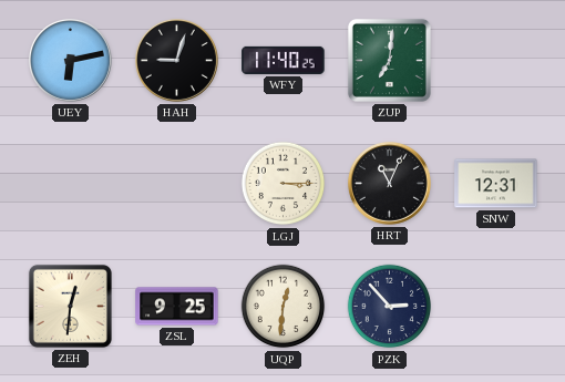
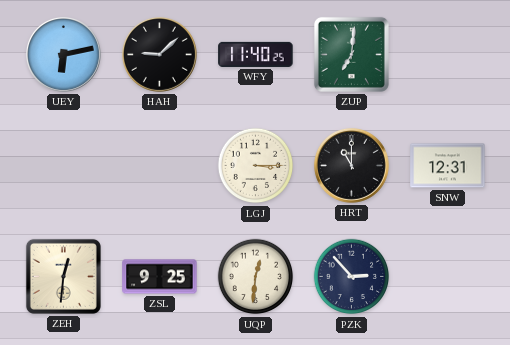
HAH: 9:03 -> 9:08 (159, 54)
HRT: 11:04 -> 11:00 (351, 165)
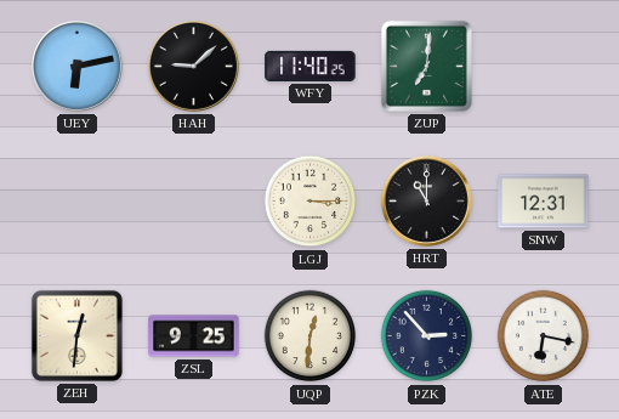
ATE: none -> 6:17 (544, 336)
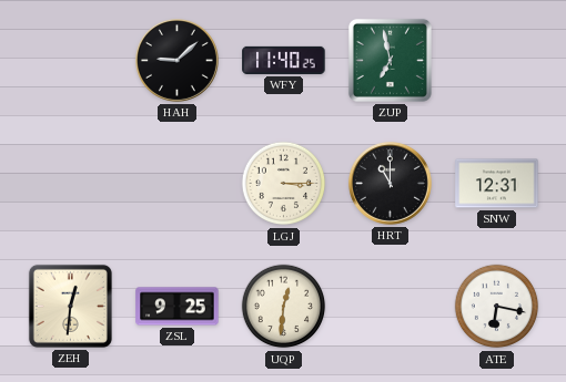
UEY: 6:13 -> none (76, 66)
ZUP: 7:01 -> 6:58 (390, 60)
PZK: 2:53 -> none (427, 336)
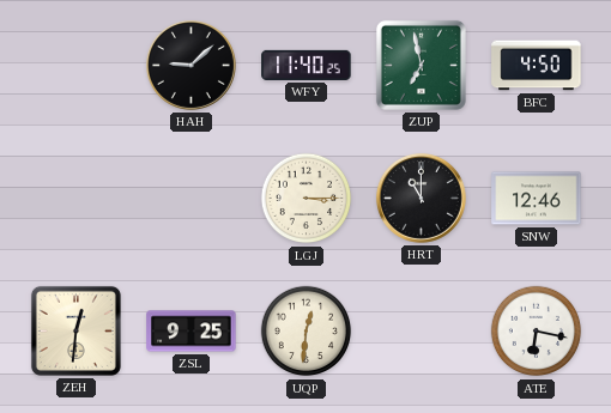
BFC: none -> 4:50 (537, 66)
SNW: 12:31 -> 12:46 (537, 199)
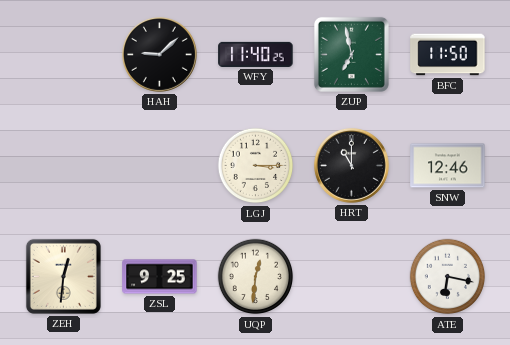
BFC: 4:50 -> 11:50 (448, 55)
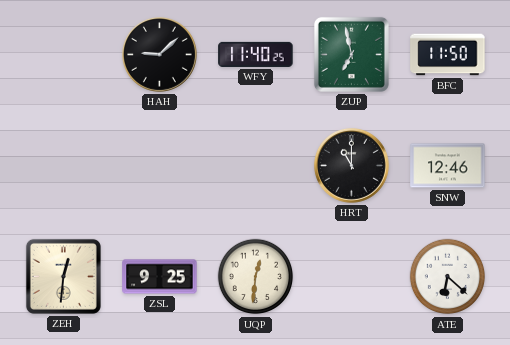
LGJ: 3:15 -> none (256, 166)
ATE: 6:17 -> 6:22 (448, 277)
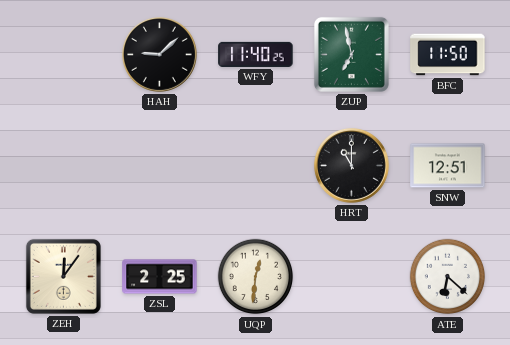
SNW: 12:46 -> 12:51 (448, 166)
ZEH: 12:31 -> 12:06 (63, 276)
ZSL: 9:25 -> 2:25 (160, 277)
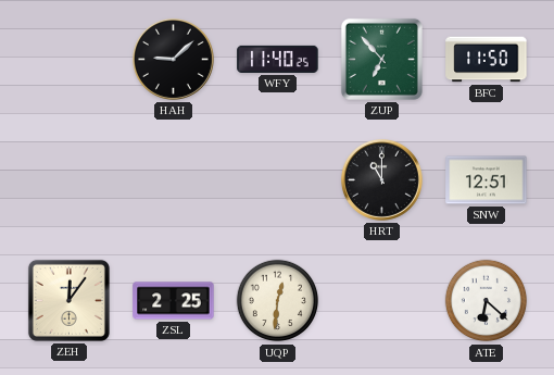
ZUP: 6:58 -> 6:53 (381, 59)
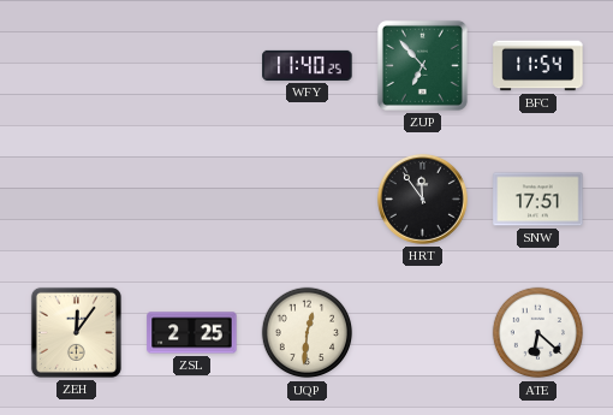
HAH: 9:08 -> none (173, 59)
BFC: 11:50 -> 11:54 (538, 66)
HRT: 11:00 -> 11:54 (422, 198)
SNW: 12:51 -> 17:51 (538, 200)
